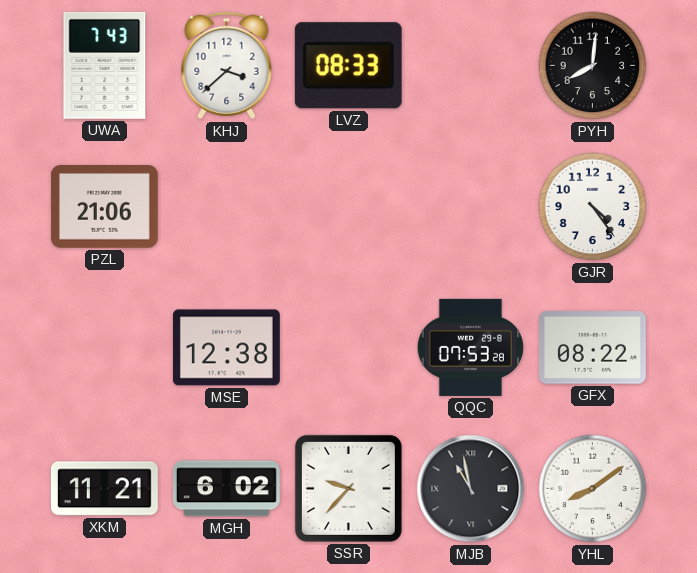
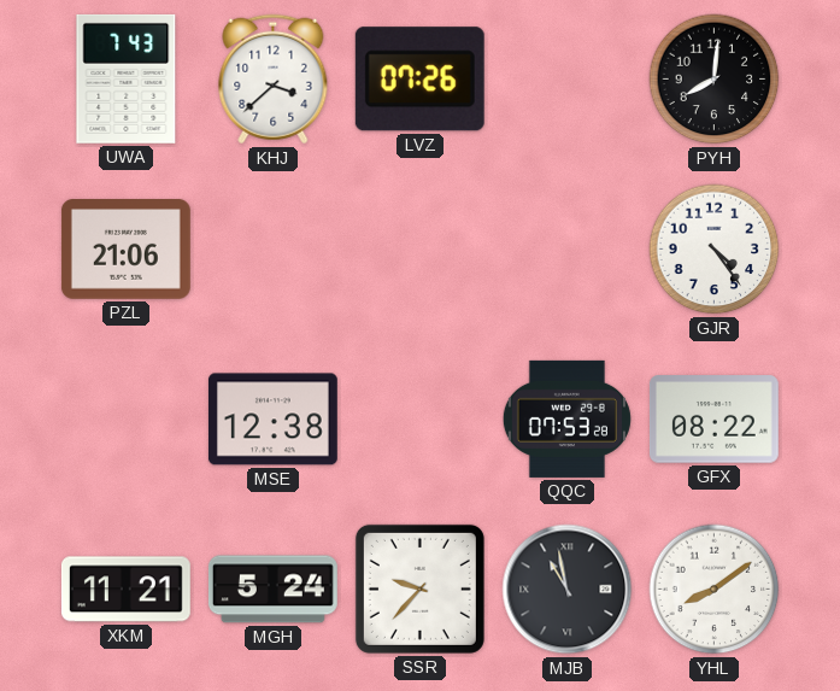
LVZ: 08:33 -> 07:26 (419, 80)
MGH: 6:02 -> 5:24 (272, 590)
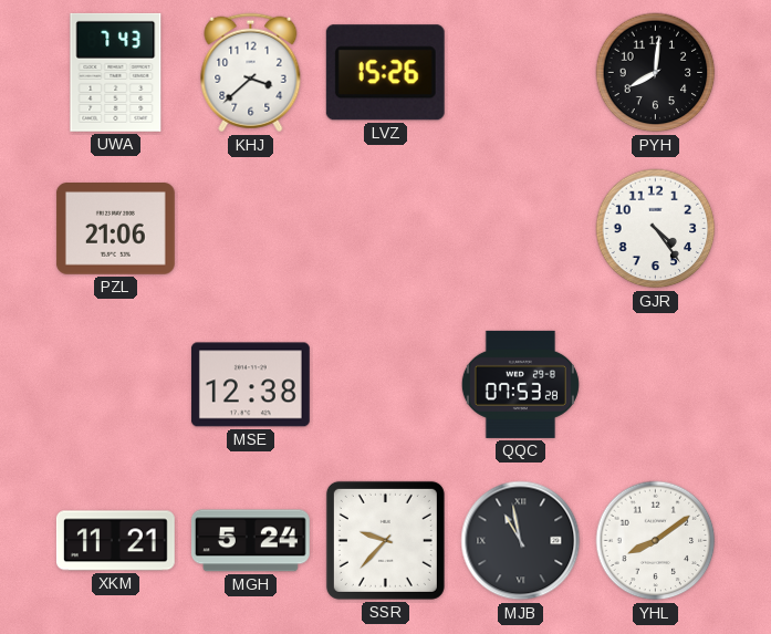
LVZ: 07:26 -> 15:26 (385, 73)
GFX: 08:22 -> none (713, 420)
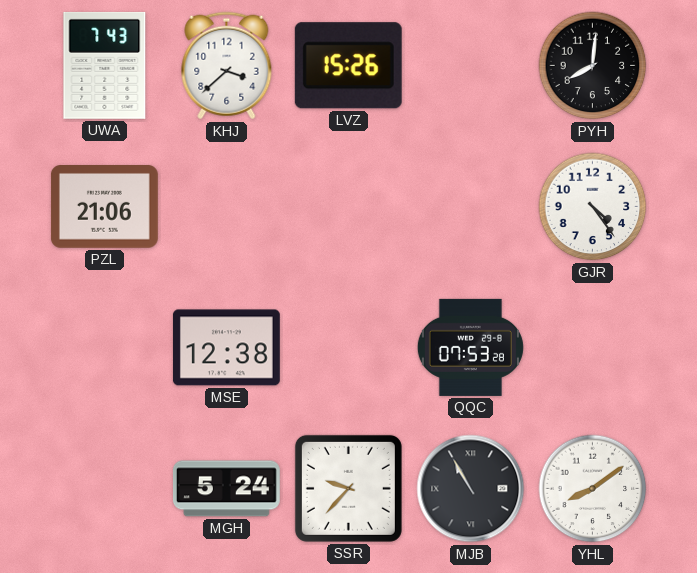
XKM: 11:21 -> none (115, 541)
MJB: 10:58 -> 10:55 (471, 489)
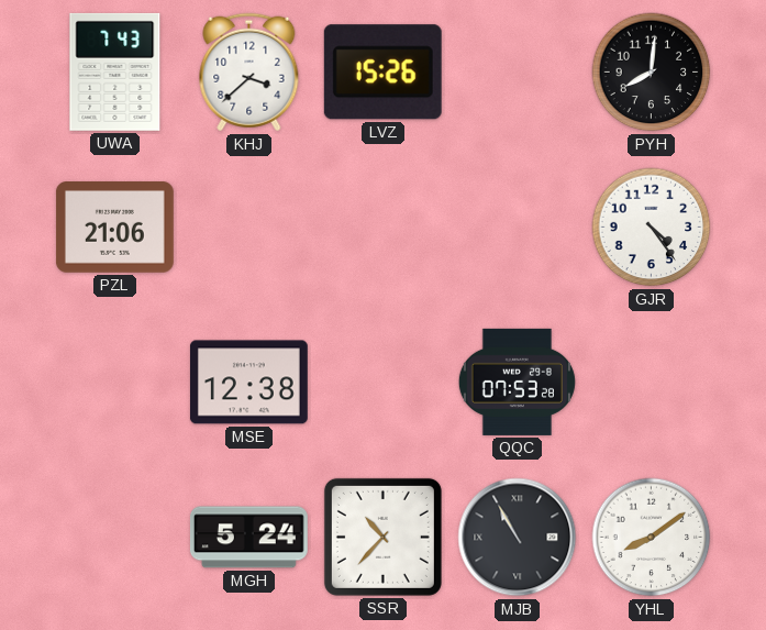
SSR: 9:37 -> 10:37 (382, 537)
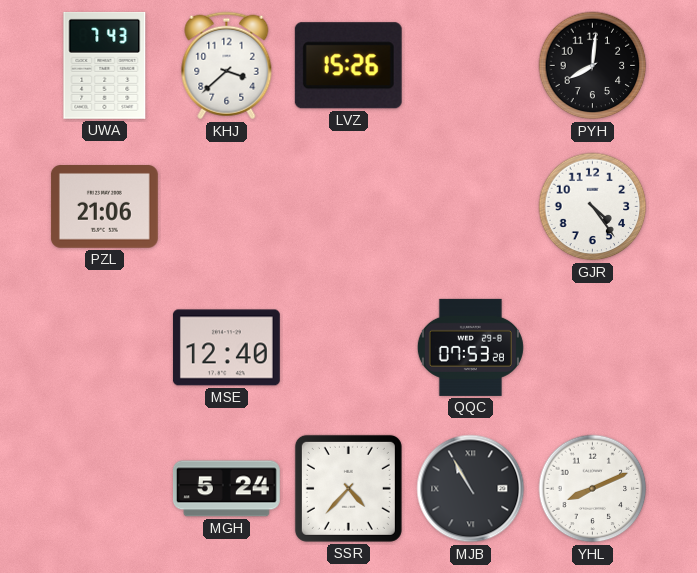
MSE: 12:38 -> 12:40 (226, 348)
SSR: 10:37 -> 4:37 (348, 488)
YHL: 8:09 -> 8:11 (593, 489)
